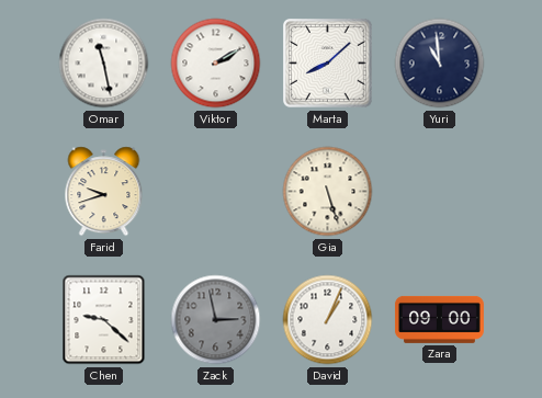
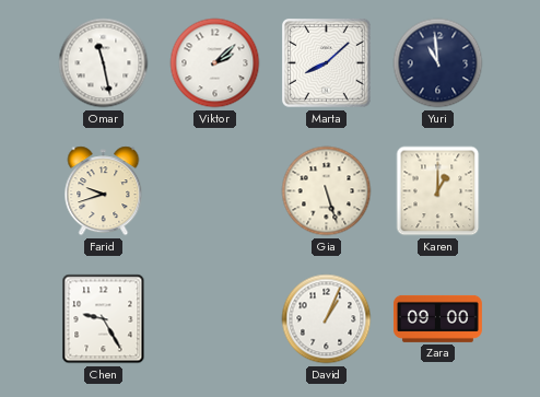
Viktor: 2:10 -> 2:08 (215, 63)
Karen: none -> 1:00 (438, 191)
Chen: 9:22 -> 9:25 (104, 319)
Zack: 2:58 -> none (216, 320)
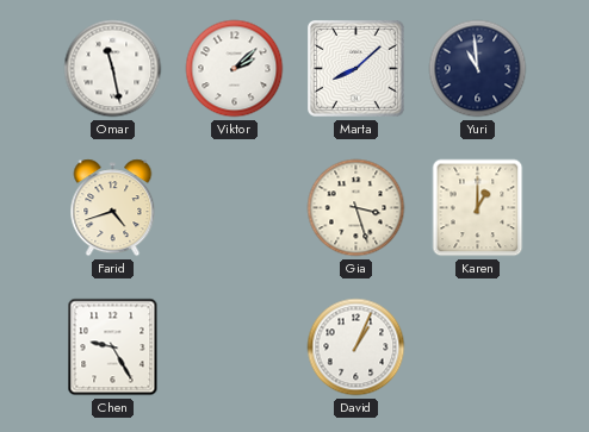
Farid: 9:42 -> 4:42 (113, 208)
Gia: 5:27 -> 3:27 (356, 208)
Zara: 09:00 -> none (437, 318)
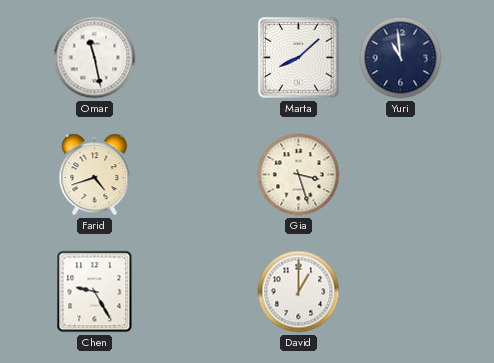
Viktor: 2:08 -> none (235, 69)
Karen: 1:00 -> none (478, 208)
David: 1:04 -> 1:00 (299, 292)
